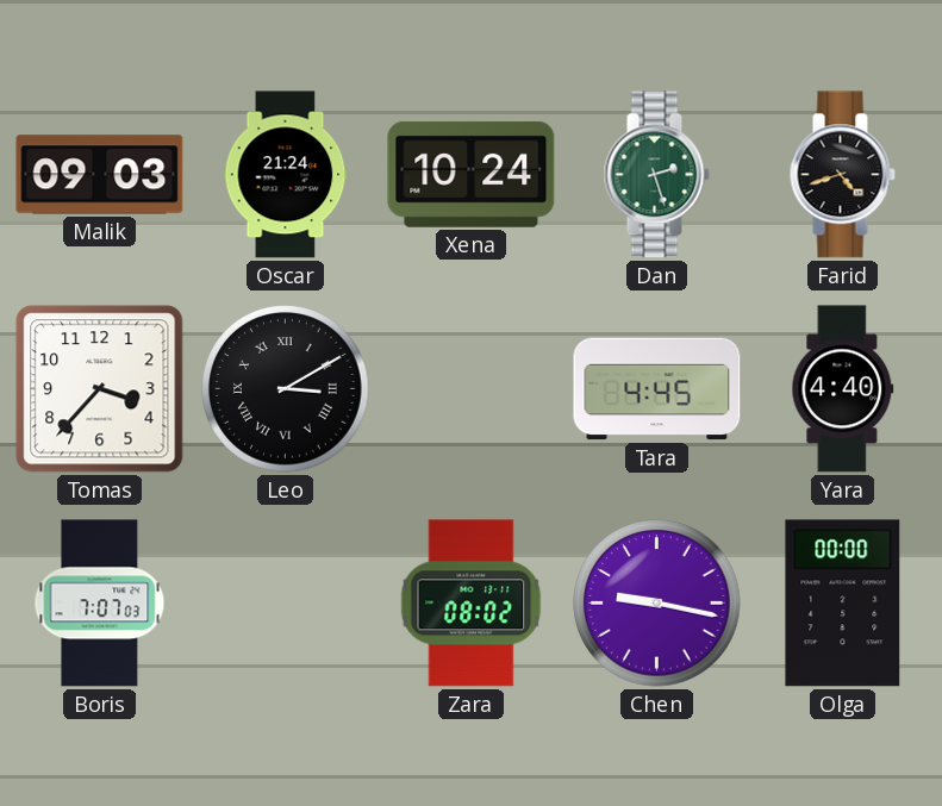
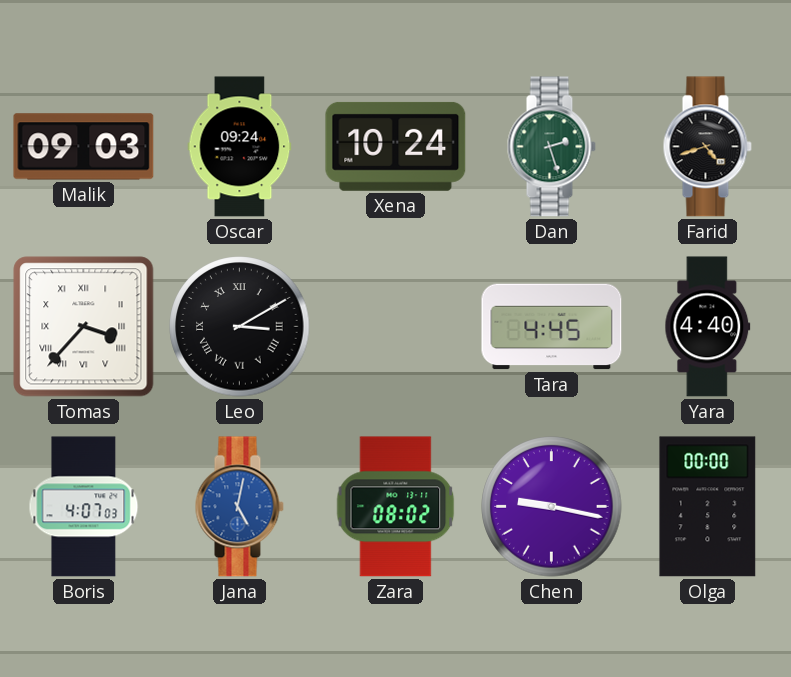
Oscar: 21:24 -> 09:24 (240, 147)
Tomas numerals: Arabic -> Roman (84, 327)
Boris: 7:07 -> 4:07 (84, 507)
Jana: none -> 5:02 (239, 507)
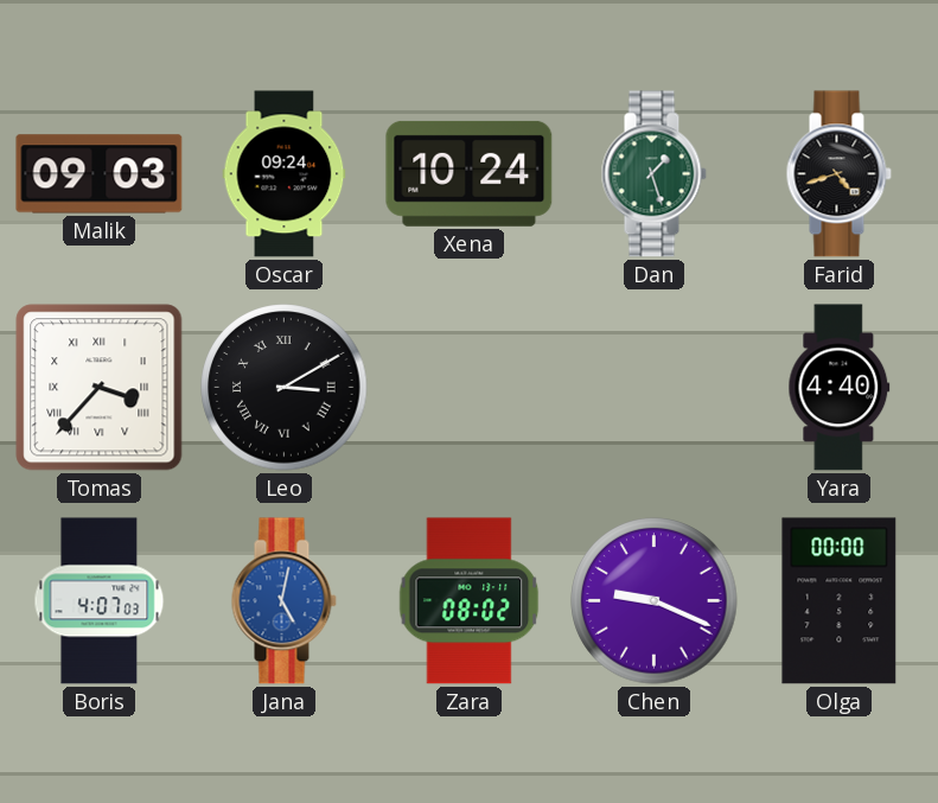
Dan: 2:27 -> 1:27 (653, 174)
Tara: 4:45 -> none (552, 327)
Chen: 9:17 -> 9:19 (655, 601)
